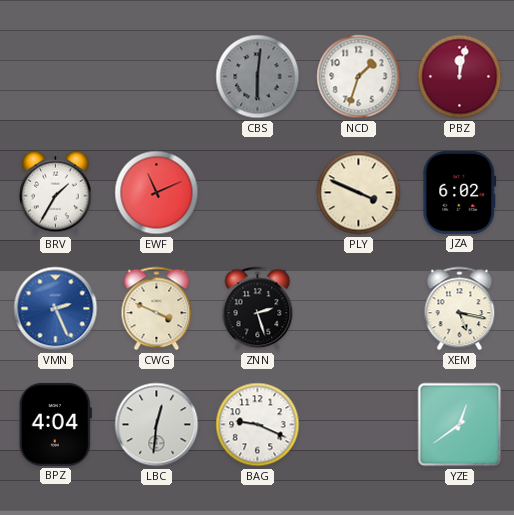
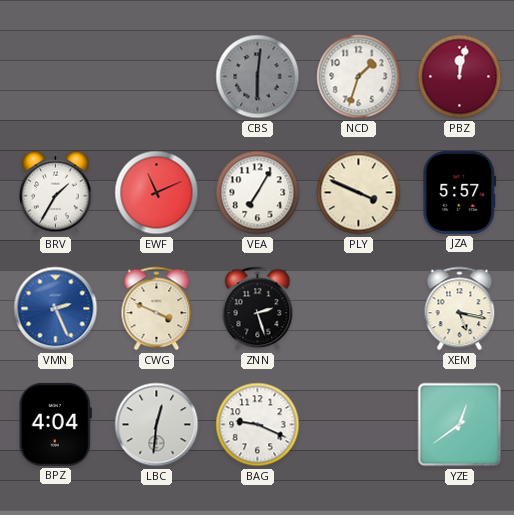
VEA: none -> 7:05 (258, 193)
JZA: 6:02 -> 5:57 (460, 192)
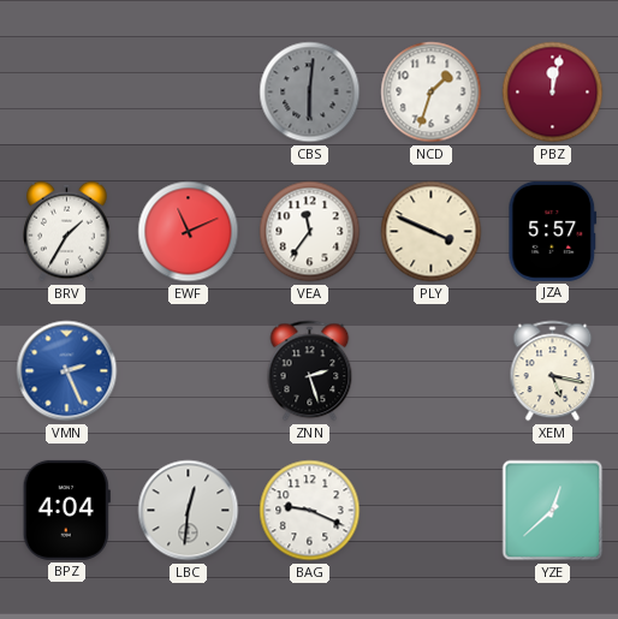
VEA: 7:05 -> 11:36 (310, 232)
CWG: 3:49 -> none (157, 309)
YZE: 12:39 -> 12:38 (553, 511)
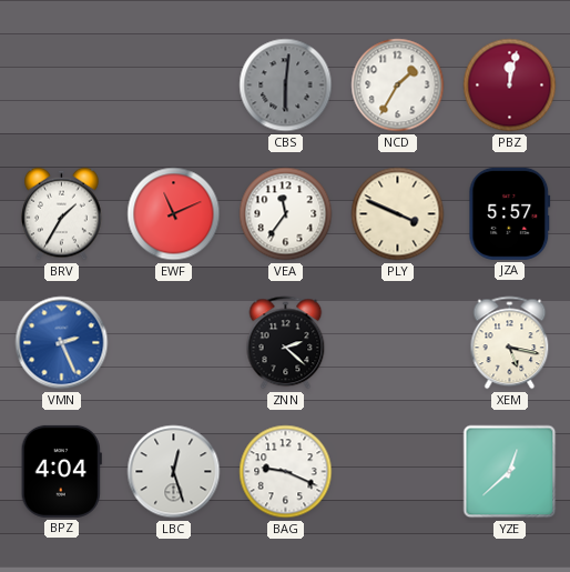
NCD: 1:33 -> 1:35 (398, 86)
ZNN: 2:27 -> 2:22 (286, 343)
LBC: 12:31 -> 12:27 (174, 472)
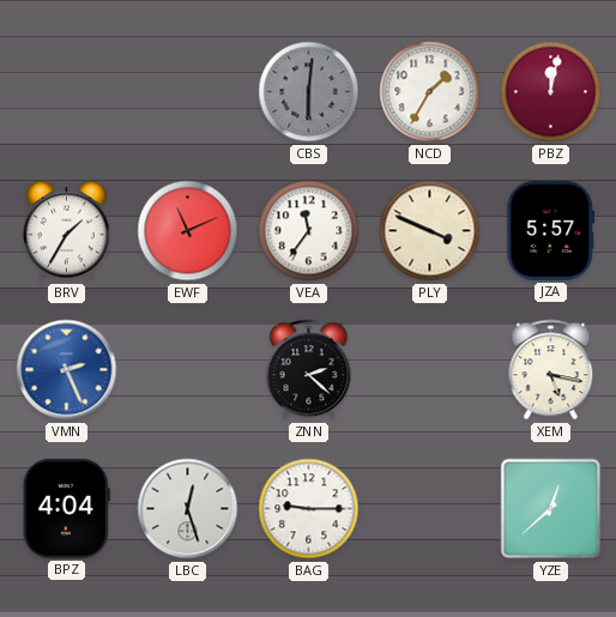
BAG: 9:19 -> 9:15 (309, 509)
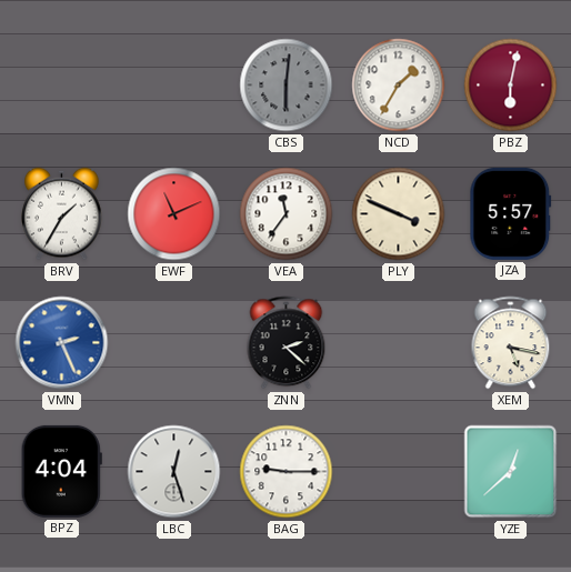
PBZ: 12:02 -> 6:02 (511, 86)
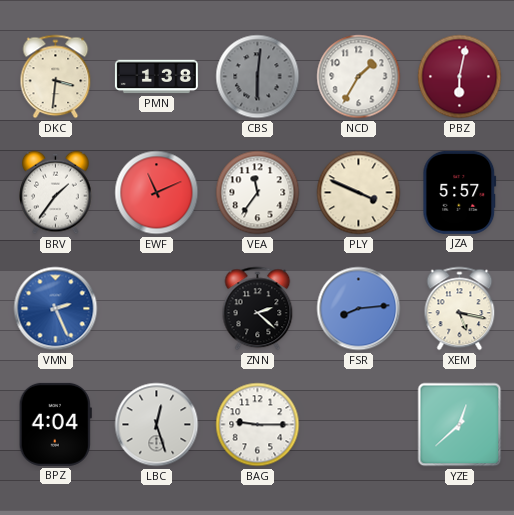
DKC: none -> 3:31 (56, 77)
PMN: none -> 1:38 (156, 77)
BRV: 1:35 -> 1:36 (56, 193)
FSR: none -> 8:14 (359, 309)
